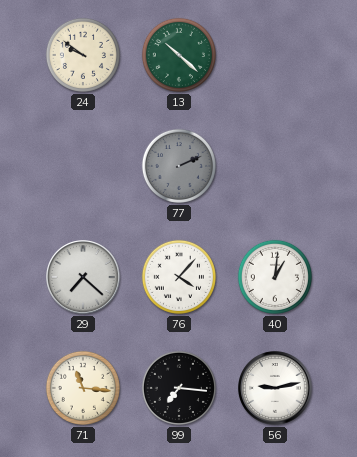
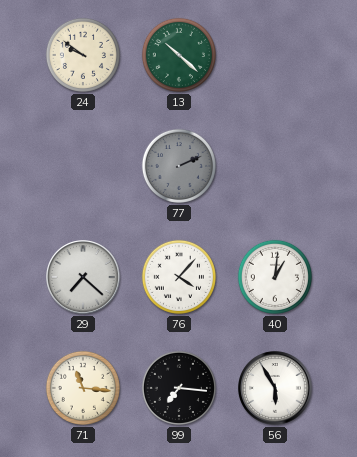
56: 9:13 -> 5:55 (275, 388)
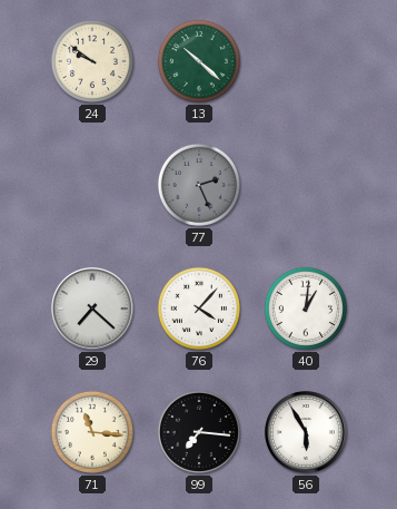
77: 2:11 -> 2:26 (199, 185)
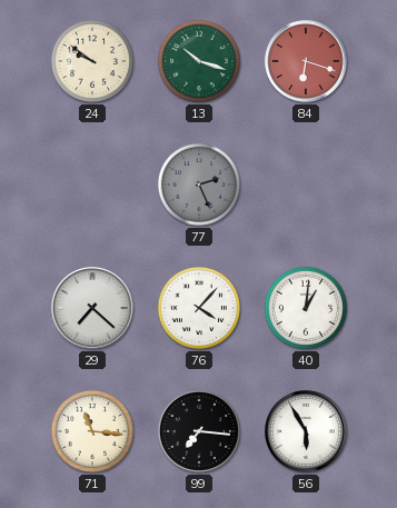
13: 10:22 -> 10:18 (199, 61)
84: none -> 6:18 (306, 61)
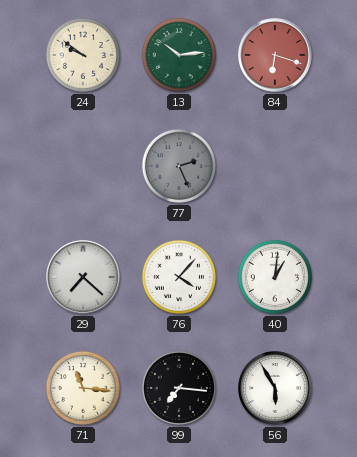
13: 10:18 -> 10:14 (179, 55)
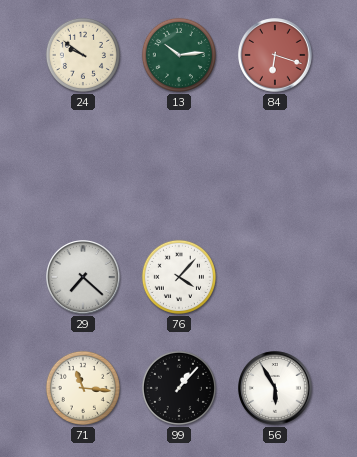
77: 2:26 -> none (179, 166)
40: 1:01 -> none (275, 277)
99: 7:16 -> 1:07 (179, 388)
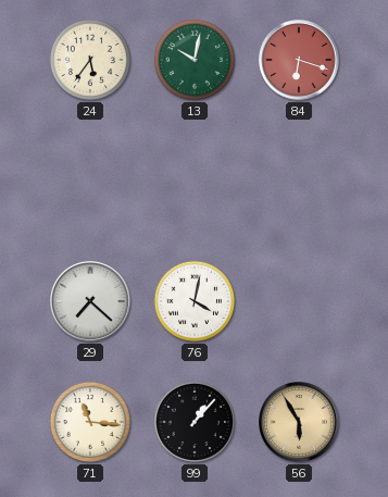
24: 9:51 -> 5:36 (90, 60)
13: 10:14 -> 10:02 (195, 60)
76: 4:07 -> 4:02 (195, 301)
56 dial: white -> champagne (299, 422)
